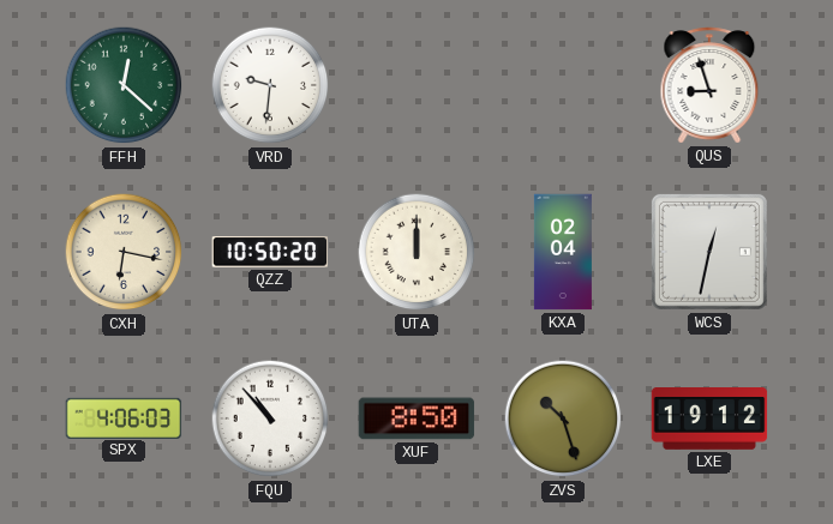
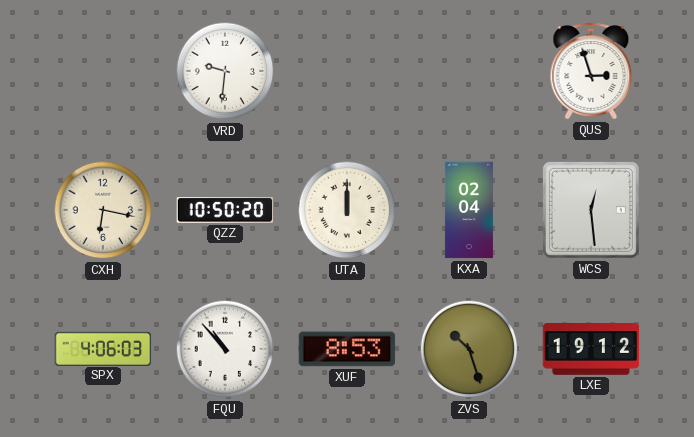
FFH: 12:22 -> none (124, 85)
QUS: 8:57 -> 2:57 (591, 71)
WCS: 12:32 -> 12:29 (591, 210)
XUF: 8:50 -> 8:53 (347, 349)
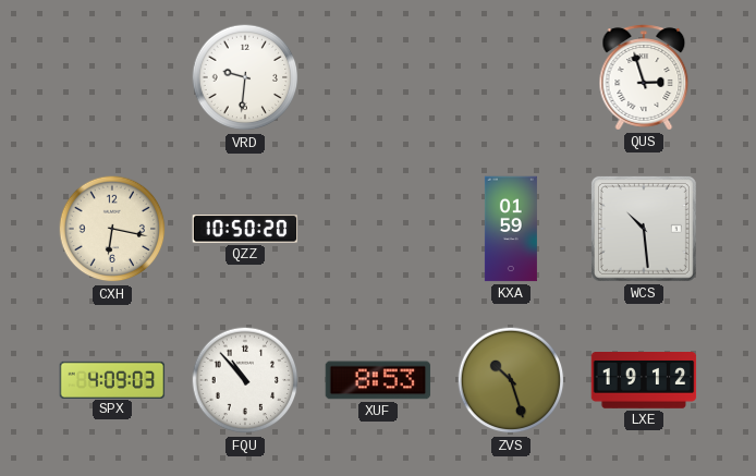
UTA: 12:00 -> none (347, 210)
KXA: 02:04 -> 01:59 (511, 229)
WCS: 12:29 -> 10:29 (644, 229)
SPX: 4:06 -> 4:09 (112, 379)
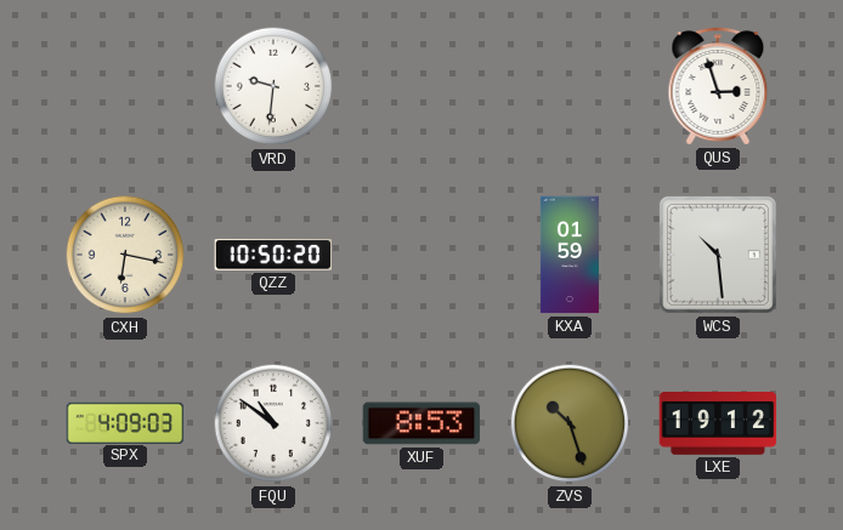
FQU: 10:53 -> 10:51 (273, 423)
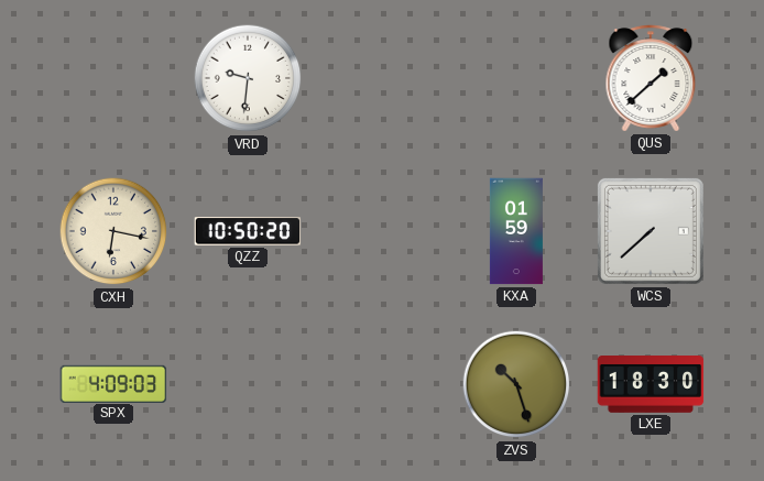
QUS: 2:57 -> 1:38 (651, 78)
WCS: 10:29 -> 7:38 (651, 231)
FQU: 10:51 -> none (273, 423)
XUF: 8:53 -> none (422, 423)
LXE: 19:12 -> 18:30 (651, 384)
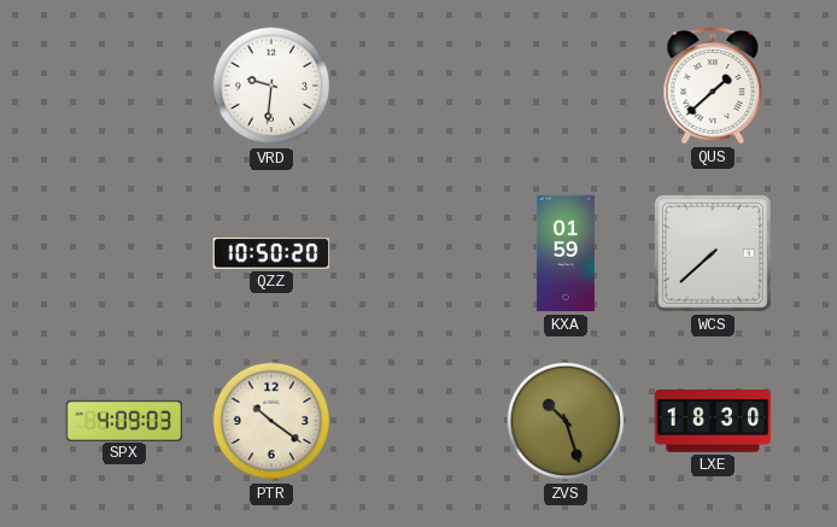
CXH: 6:17 -> none (113, 231)
PTR: none -> 10:21 (271, 421)
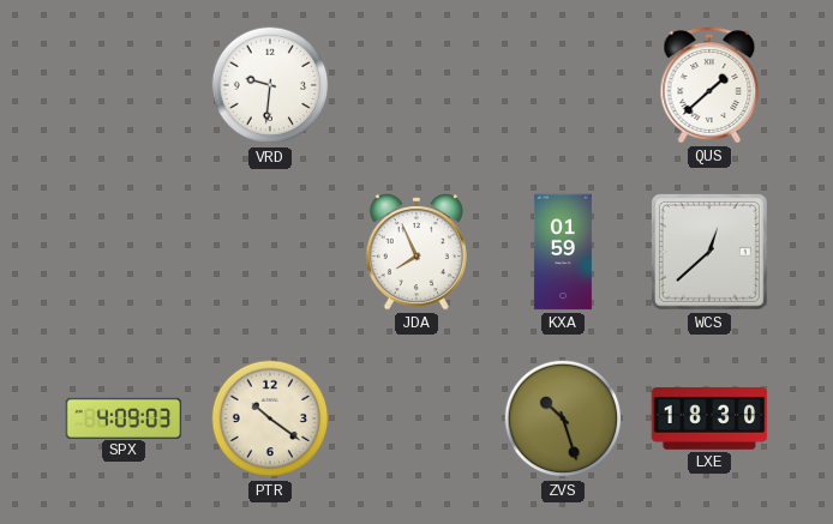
QZZ: 10:50 -> none (271, 253)
JDA: none -> 7:56 (416, 253)
WCS: 7:38 -> 12:38 (709, 252)
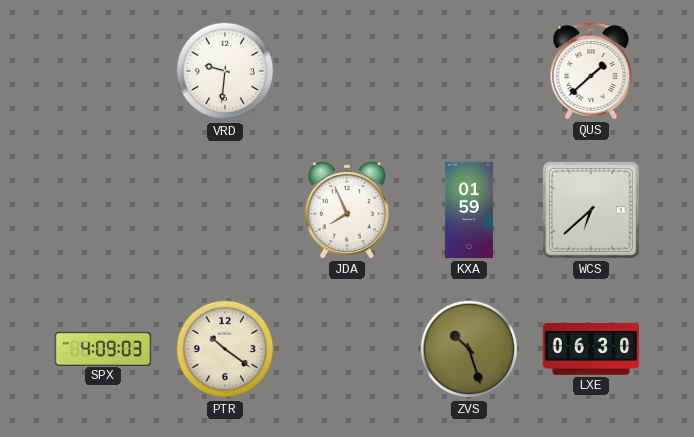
WCS: 12:38 -> 6:38 (591, 210)
LXE: 18:30 -> 06:30 (591, 349)
